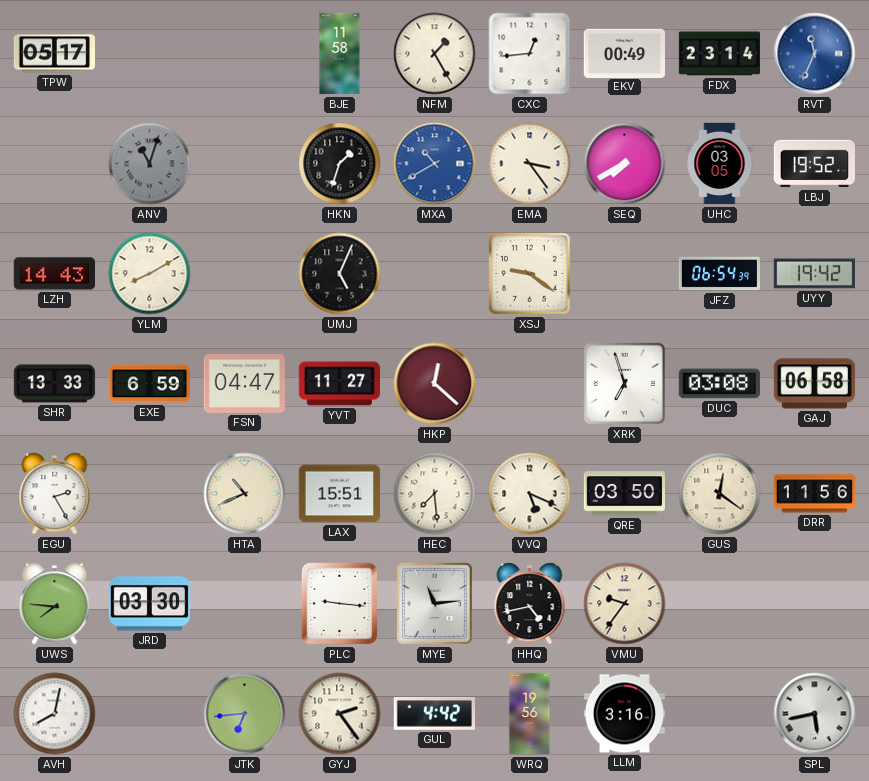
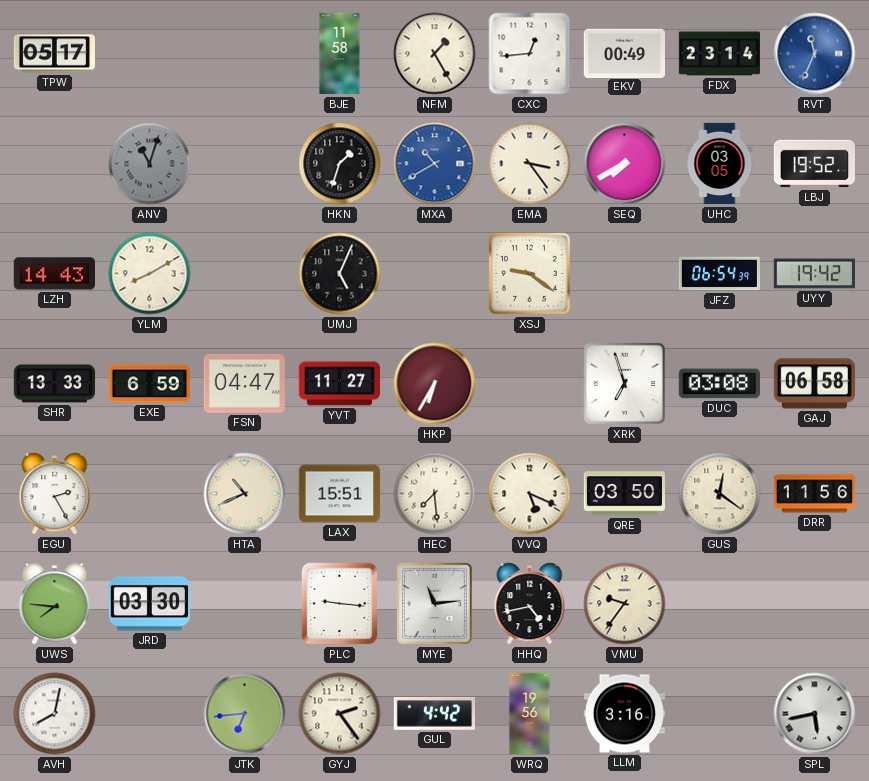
HKP: 12:22 -> 6:35 (435, 384)
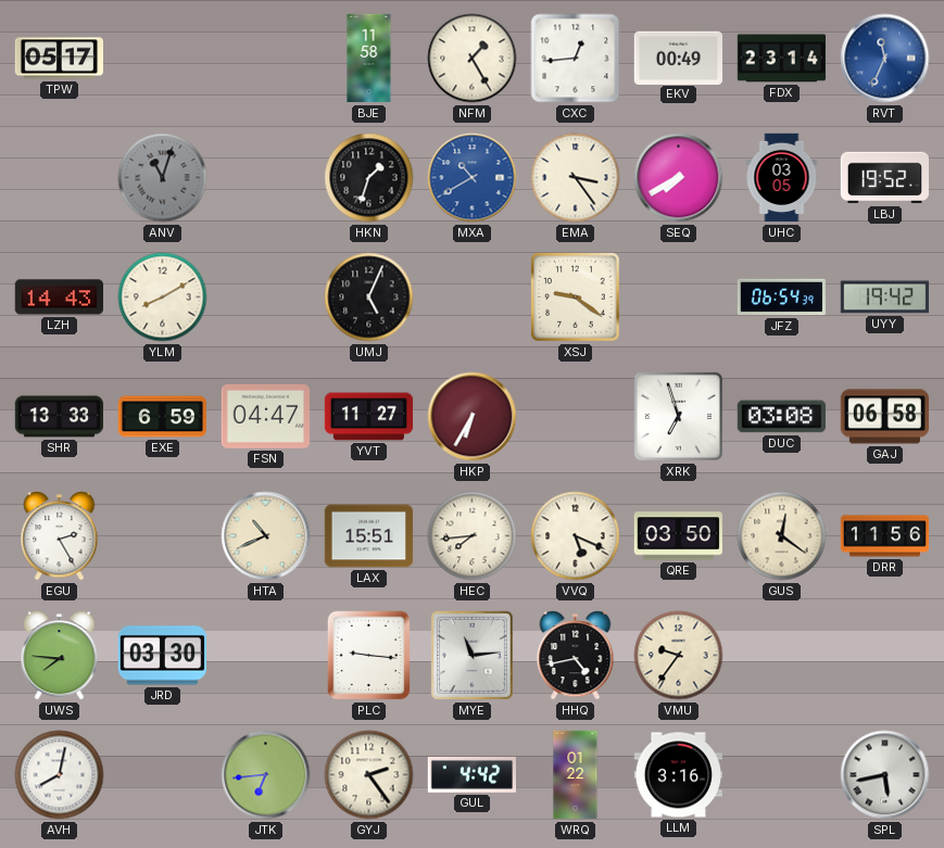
HEC: 7:29 -> 7:44 (473, 536)
WRQ: 19:56 -> 01:22 (576, 775)
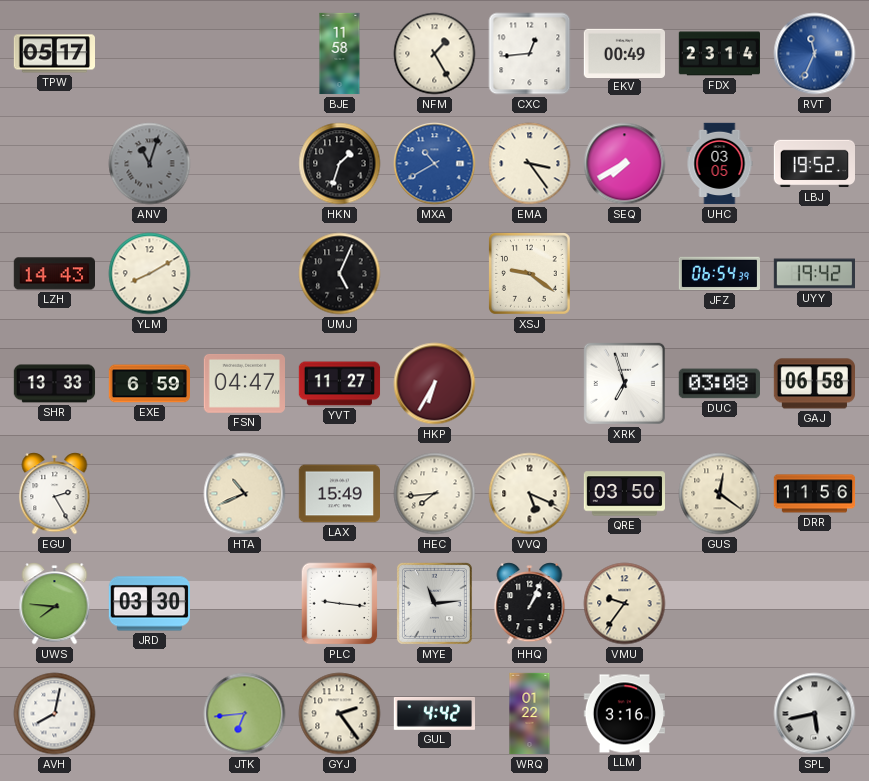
LAX: 15:51 -> 15:49 (340, 494)
HHQ: 4:43 -> 1:04 (530, 604)
